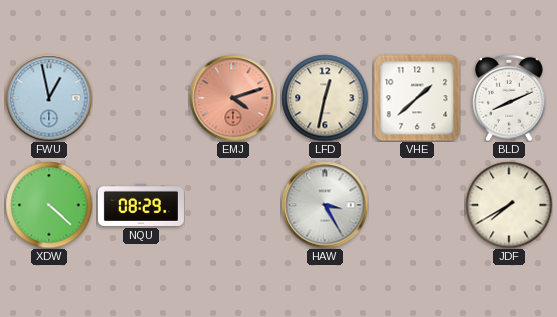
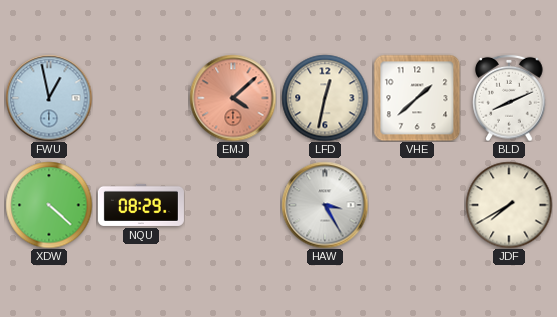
EMJ: 4:12 -> 4:08 (233, 98)
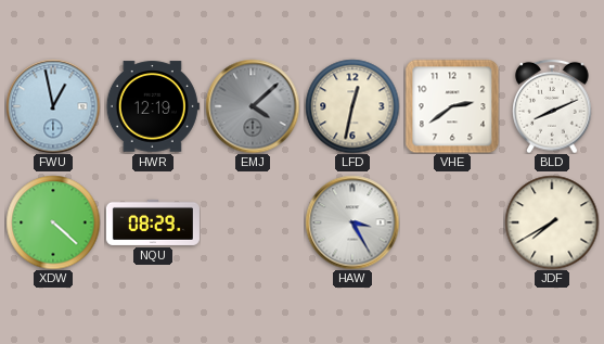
HWR: none -> 12:19 (153, 106)
EMJ dial: salmon -> grey (253, 106)
VHE: 1:38 -> 2:39 (452, 106)
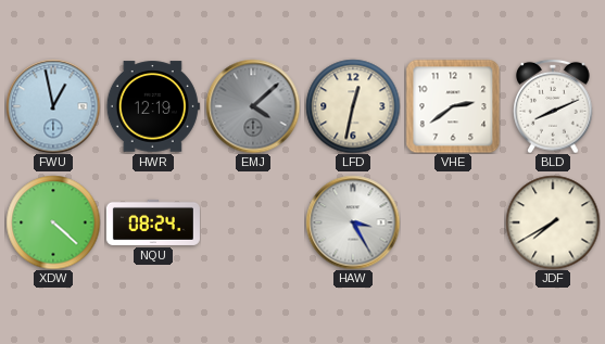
NQU: 08:29 -> 08:24 (153, 222)
